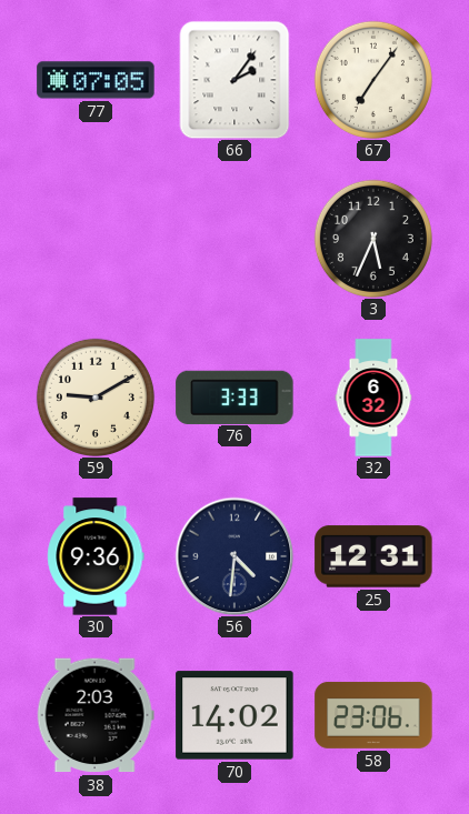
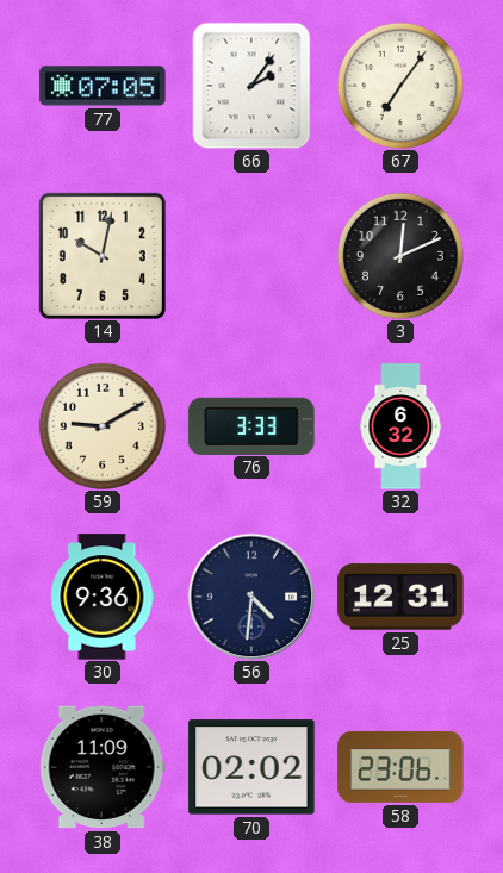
14: none -> 10:02 (103, 256)
3: 5:34 -> 12:11 (400, 256)
38: 2:03 -> 11:09 (103, 767)
70: 14:02 -> 02:02 (251, 767)
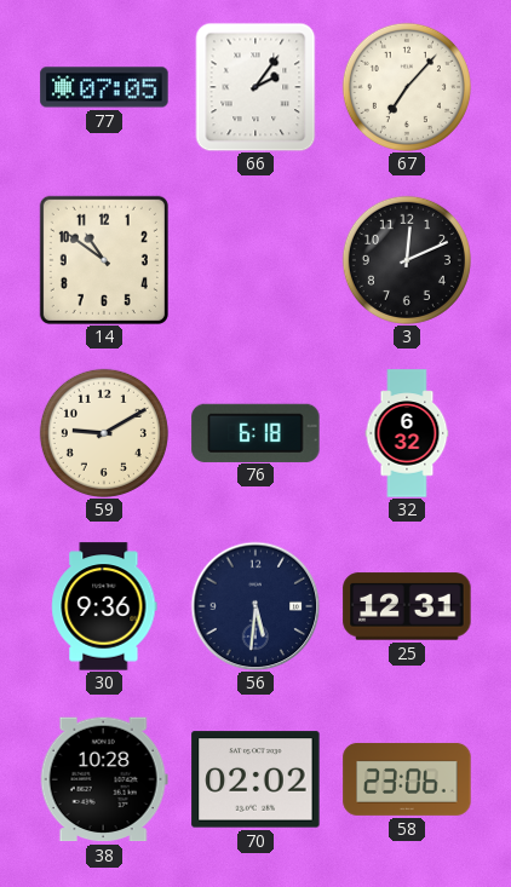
67: 7:06 -> 7:07 (407, 87)
14: 10:02 -> 10:51 (104, 260)
76: 3:33 -> 6:18 (255, 432)
56: 4:31 -> 5:31 (255, 606)
38: 11:09 -> 10:28 (104, 779)
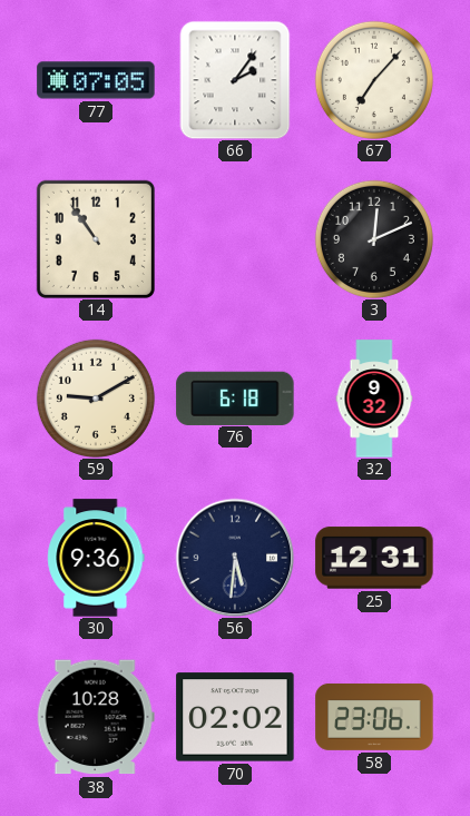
14: 10:51 -> 10:54 (96, 239)
32: 6:32 -> 9:32 (374, 399)
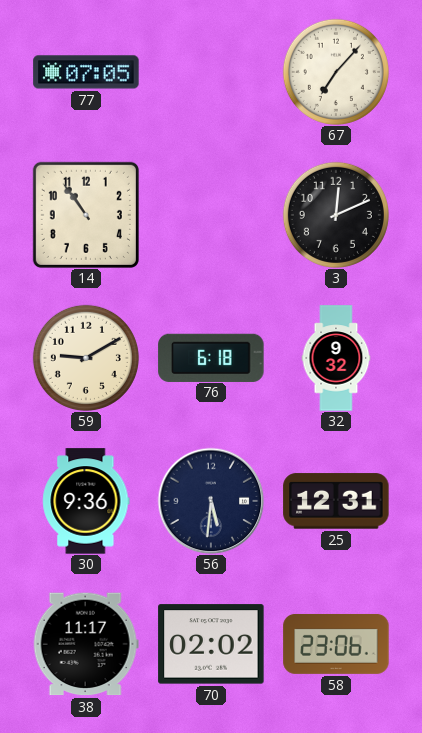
66: 2:06 -> none (235, 80)
38: 10:28 -> 11:17 (86, 644)
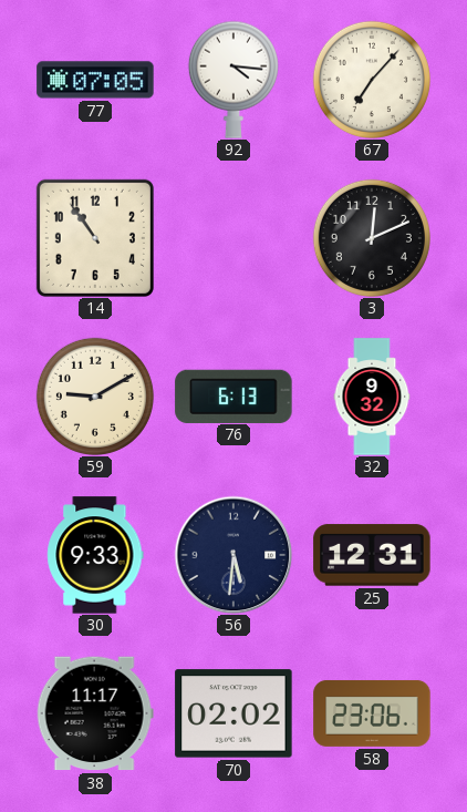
92: none -> 4:16 (233, 80)
76: 6:18 -> 6:13 (233, 395)
30: 9:36 -> 9:33 (95, 555)
